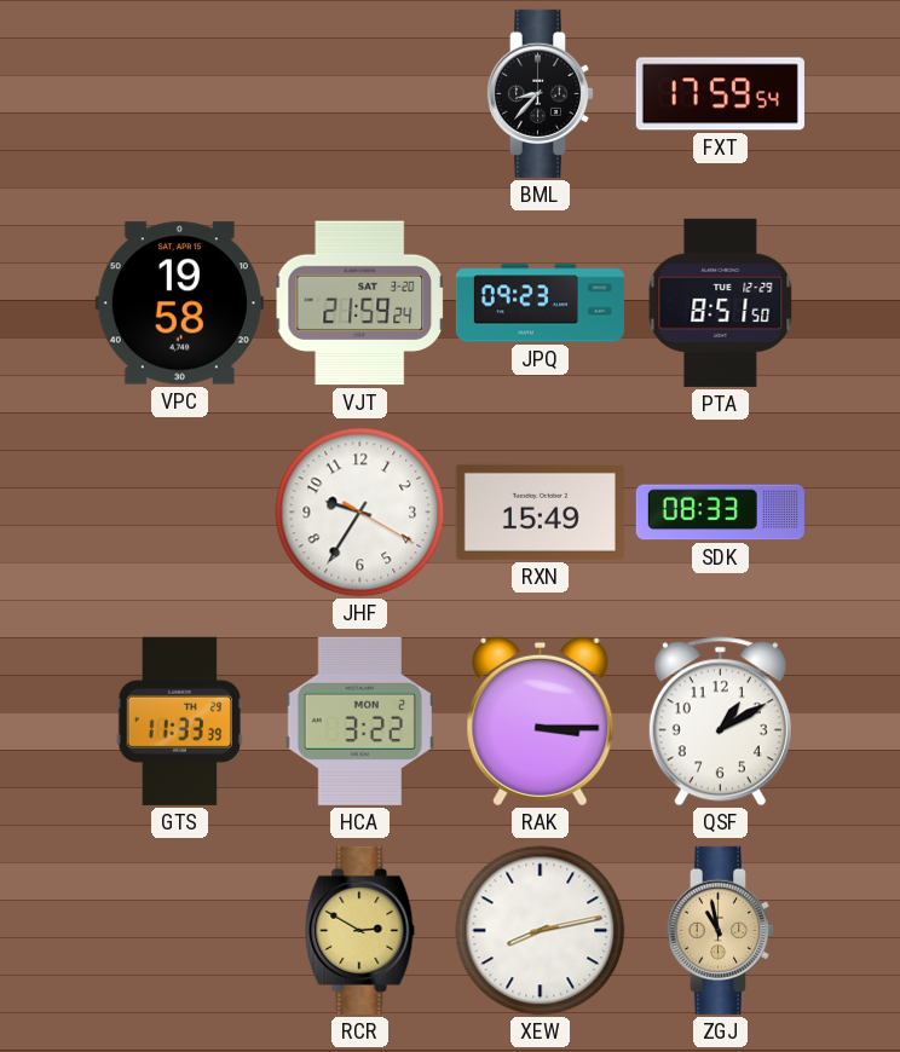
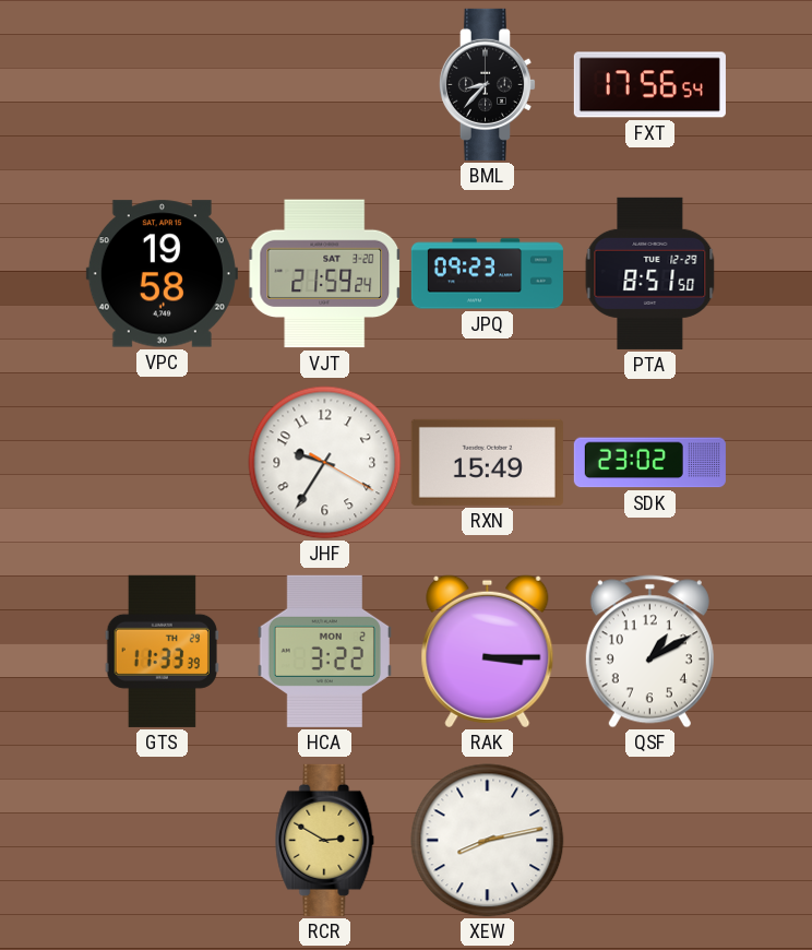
FXT: 17:59 -> 17:56 (649, 85)
SDK: 08:33 -> 23:02 (649, 463)
ZGJ: 10:58 -> none (720, 930)
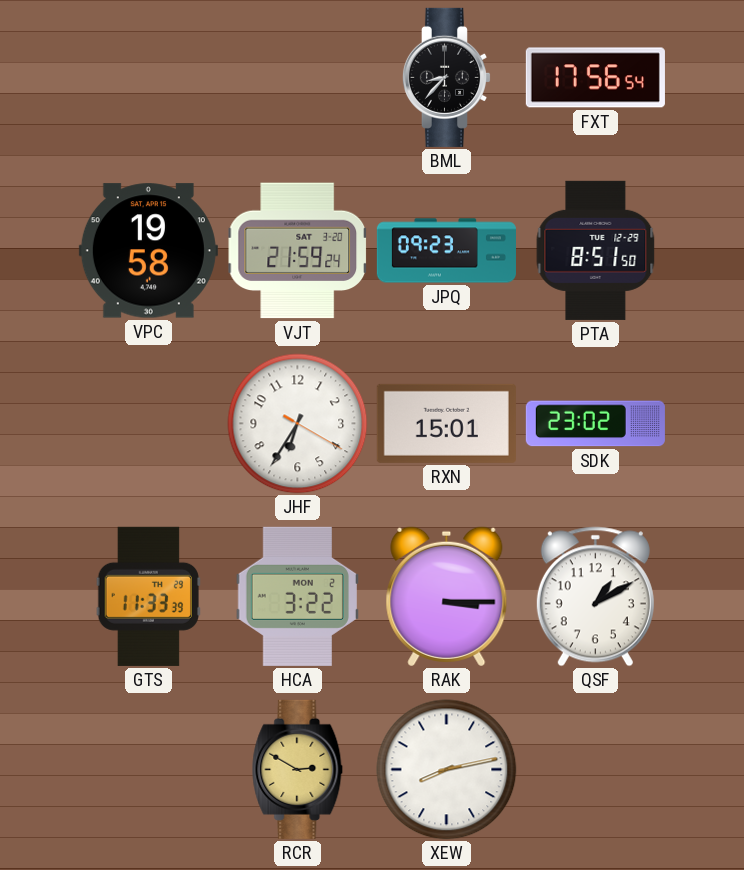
JHF: 9:35 -> 6:35 (298, 424)
RXN: 15:49 -> 15:01 (446, 423)
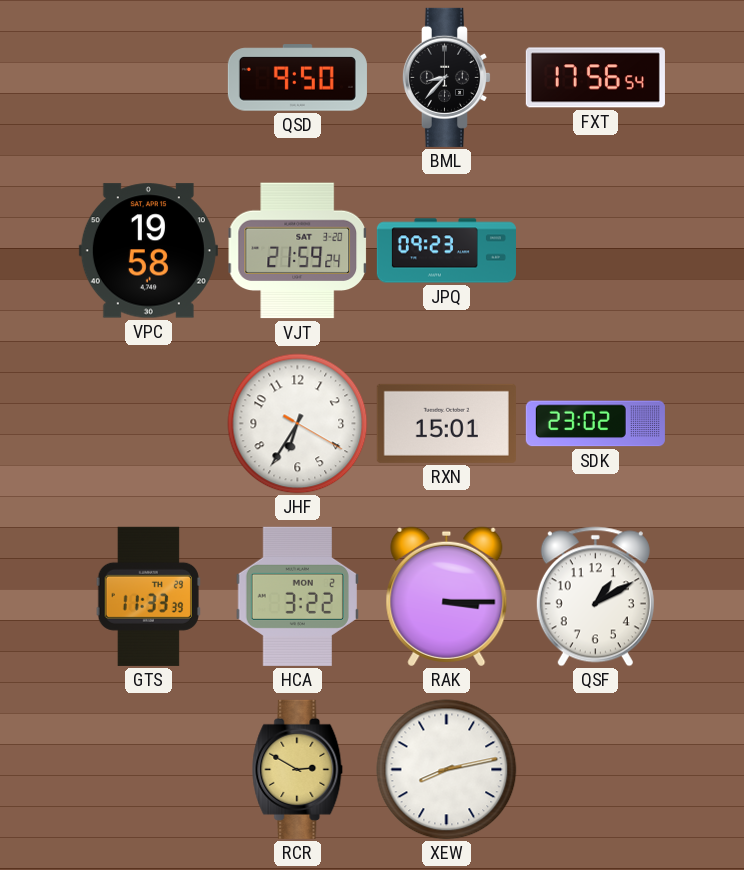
QSD: none -> 9:50 (297, 78)
PTA: 8:51 -> none (596, 250)
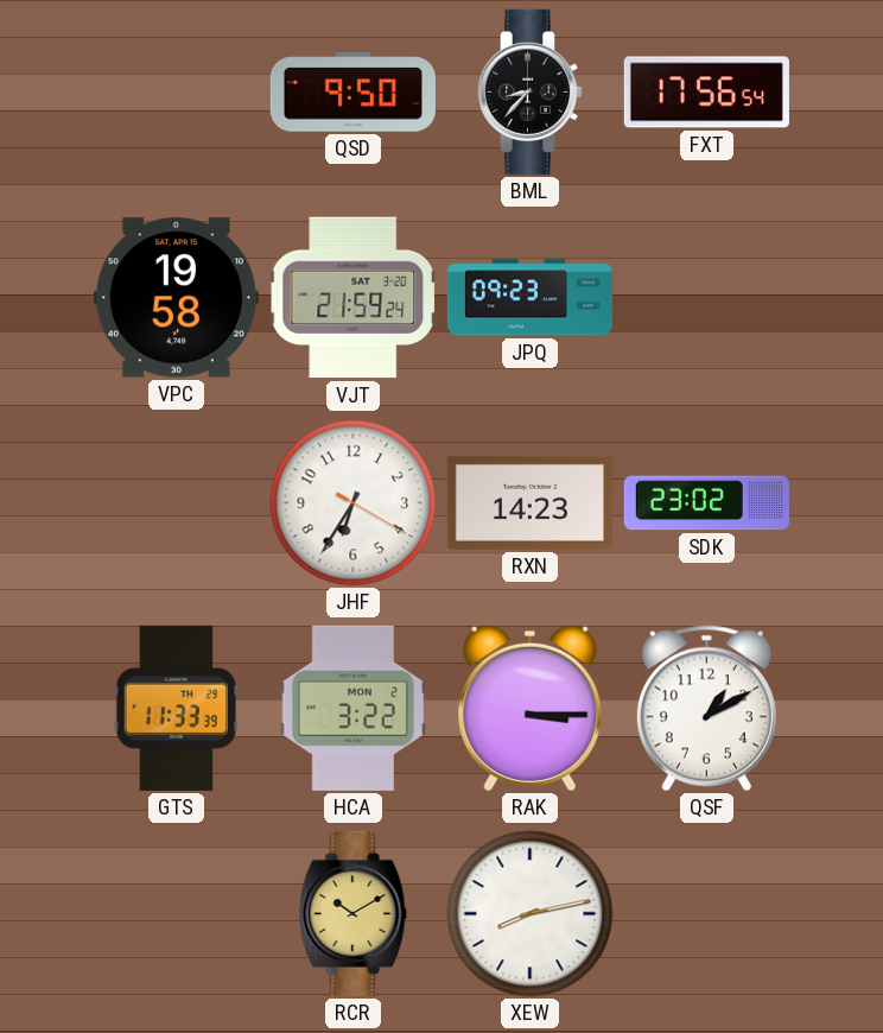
RXN: 15:01 -> 14:23 (529, 502)
RCR: 2:50 -> 10:10 (354, 913)
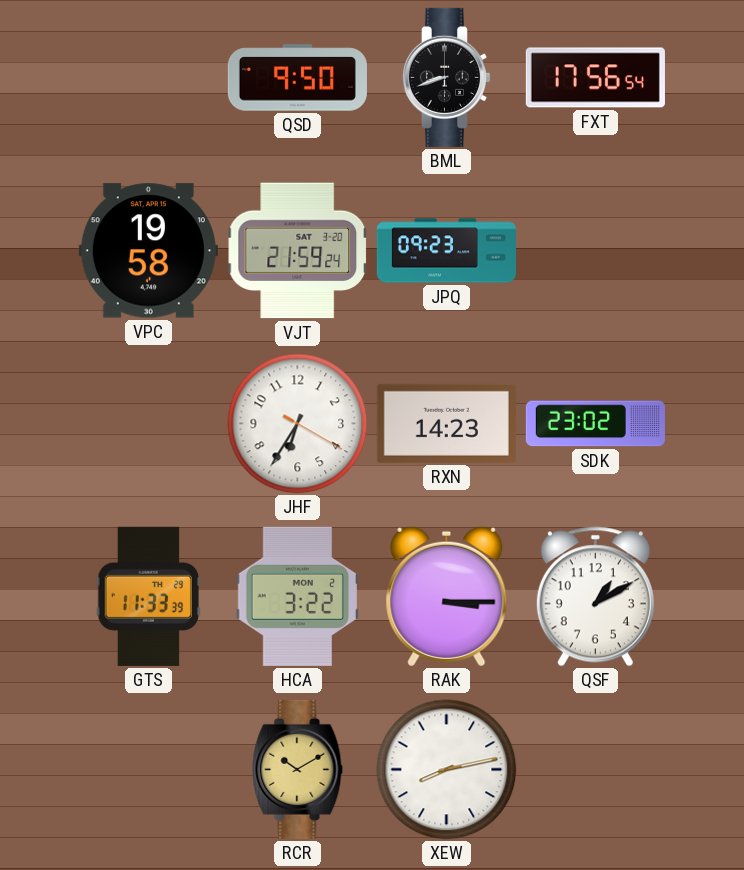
BML: 8:37 -> 8:42 (446, 77)
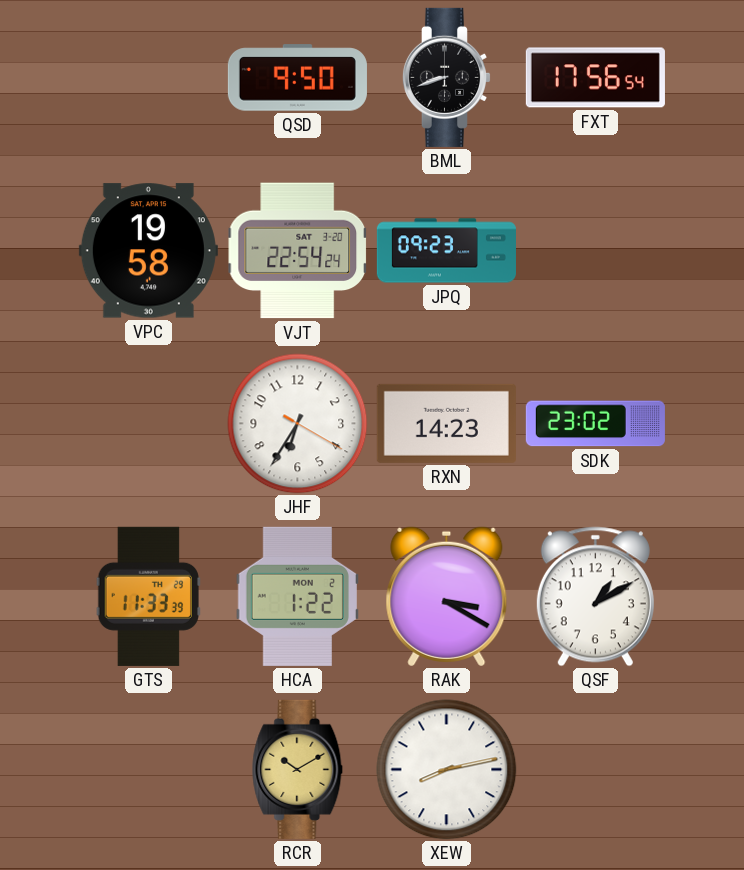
VJT: 21:59 -> 22:54 (298, 251)
HCA: 3:22 -> 1:22 (297, 596)
RAK: 3:15 -> 3:20 (447, 597)
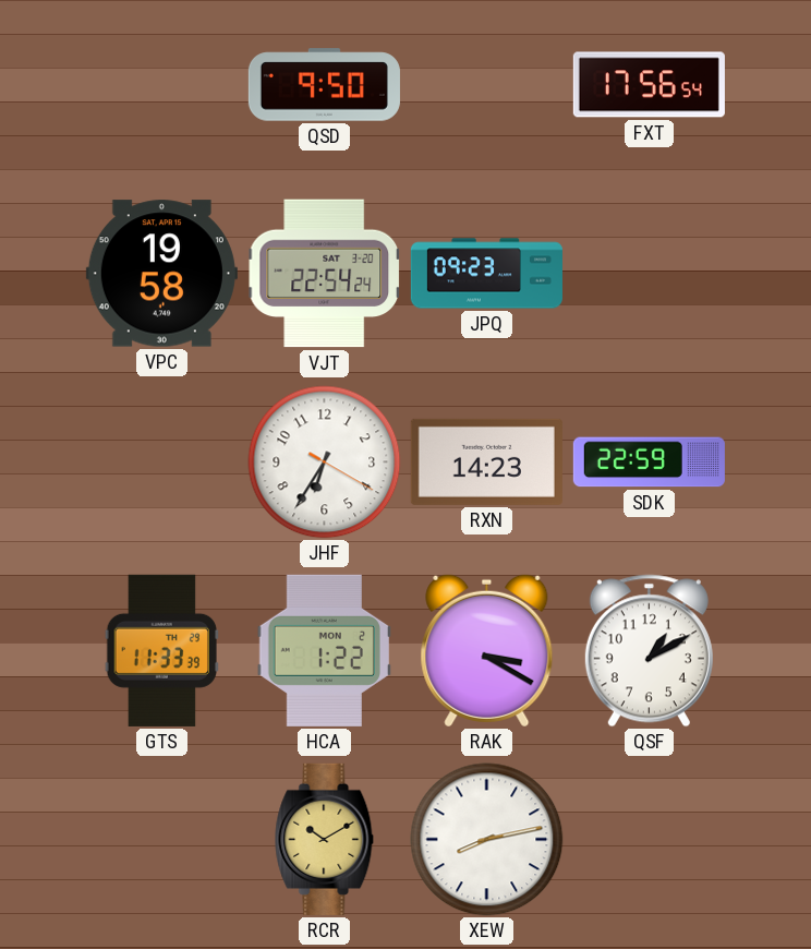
BML: 8:42 -> none (446, 77)
SDK: 23:02 -> 22:59 (649, 463)
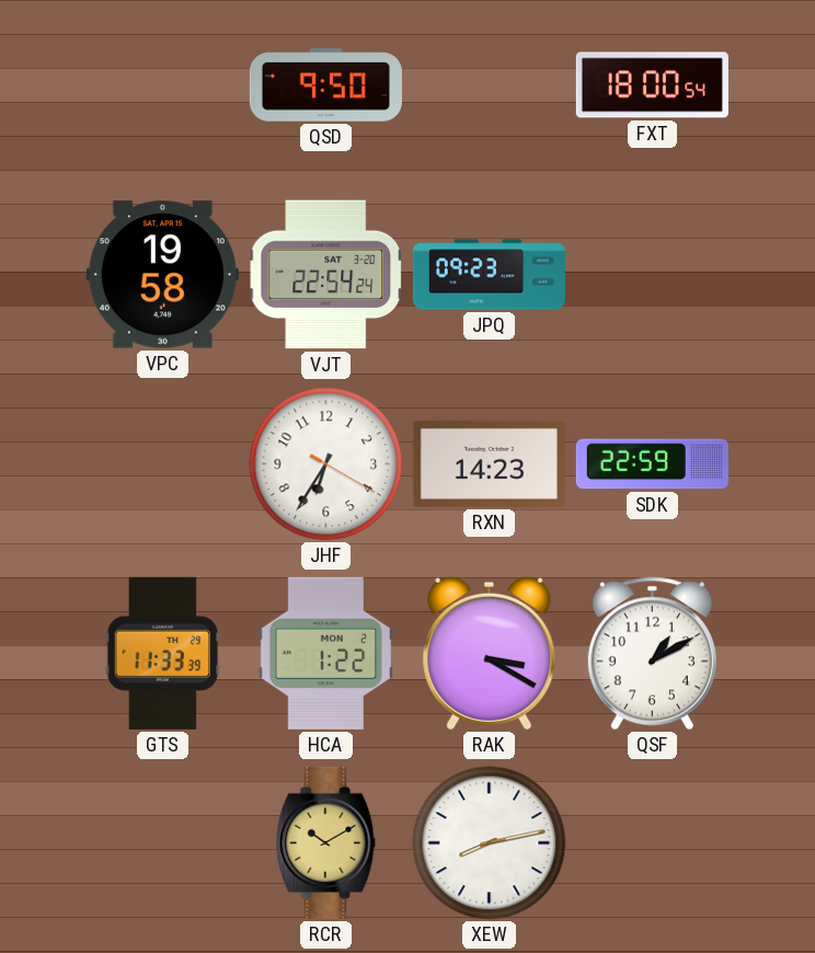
FXT: 17:56 -> 18:00 (652, 85)
